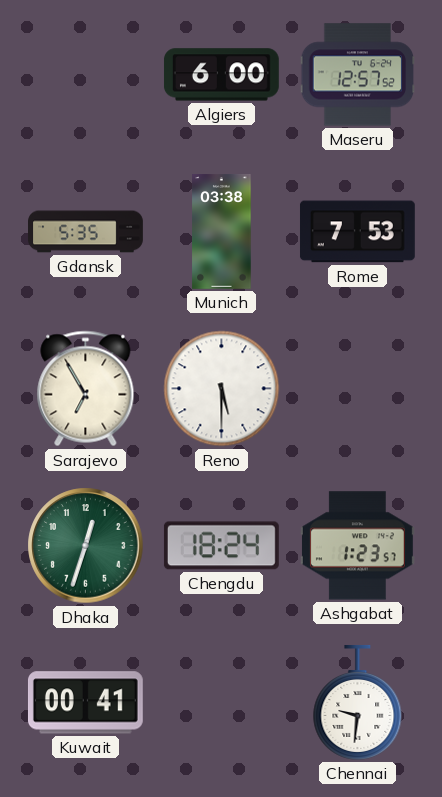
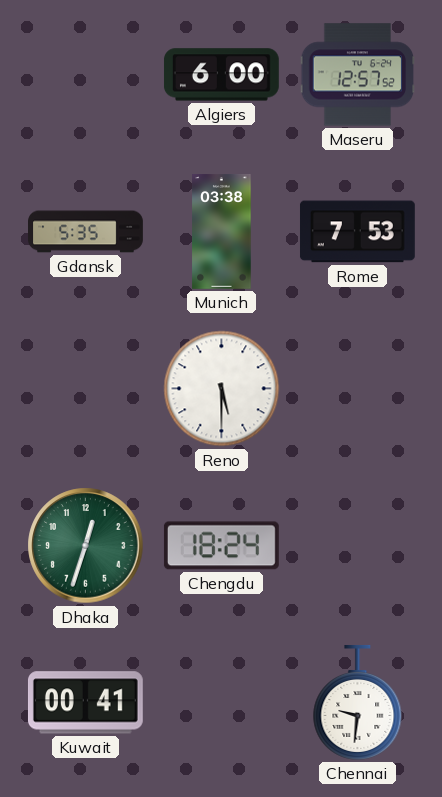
Sarajevo: 6:55 -> none (86, 389)
Ashgabat: 1:23 -> none (357, 546)
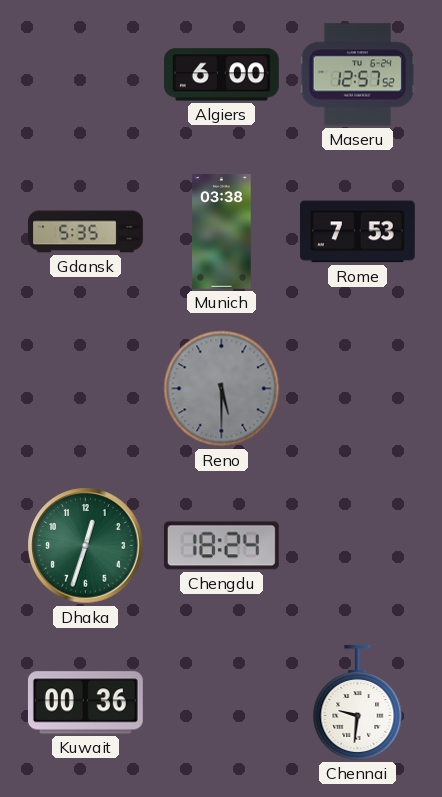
Reno dial: white -> grey (222, 389)
Kuwait: 00:41 -> 00:36 (85, 703)
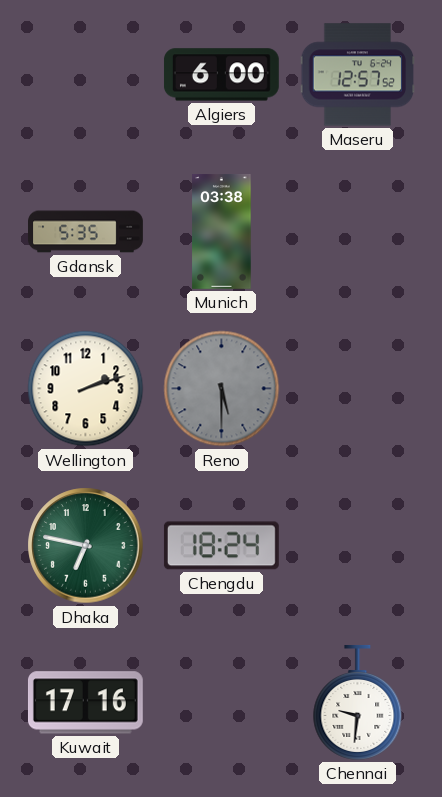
Rome: 7:53 -> none (357, 232)
Wellington: none -> 2:12 (86, 389)
Dhaka: 12:33 -> 6:47 (86, 546)
Kuwait: 00:36 -> 17:16 (85, 703)
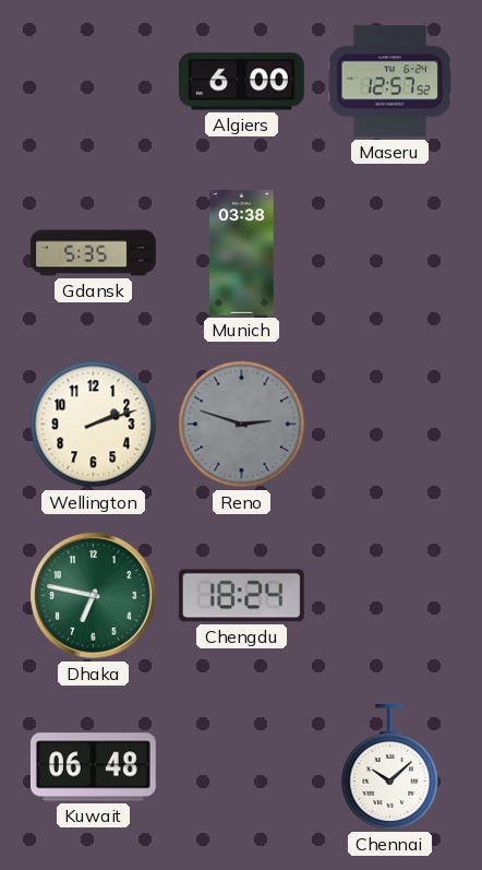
Reno: 5:30 -> 2:48 (242, 425)
Kuwait: 17:16 -> 06:48 (93, 767)
Chennai: 9:31 -> 10:08 (390, 766)
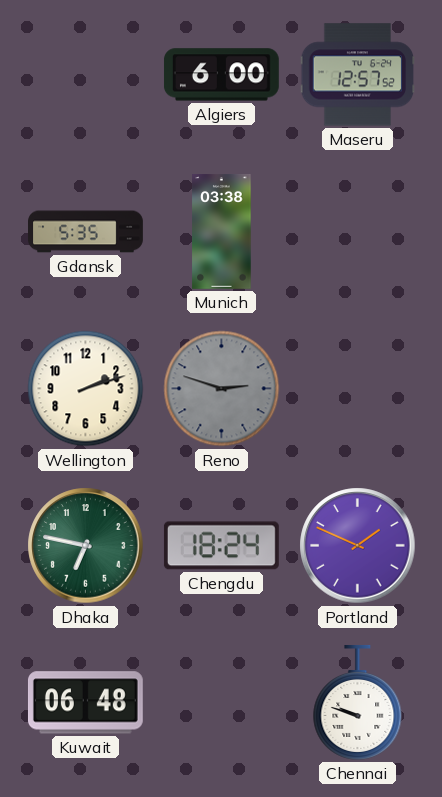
Portland: none -> 1:49 (358, 546)
Chennai: 10:08 -> 9:48 (358, 702)
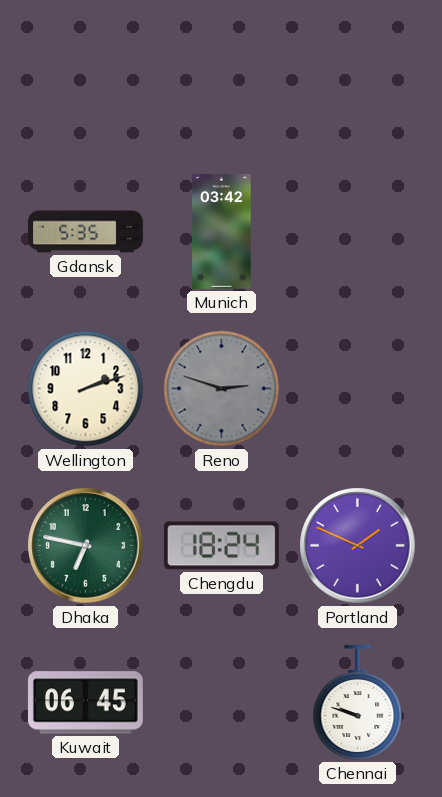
Algiers: 6:00 -> none (221, 75)
Maseru: 12:57 -> none (358, 75)
Munich: 03:38 -> 03:42 (222, 232)
Kuwait: 06:48 -> 06:45 (85, 703)
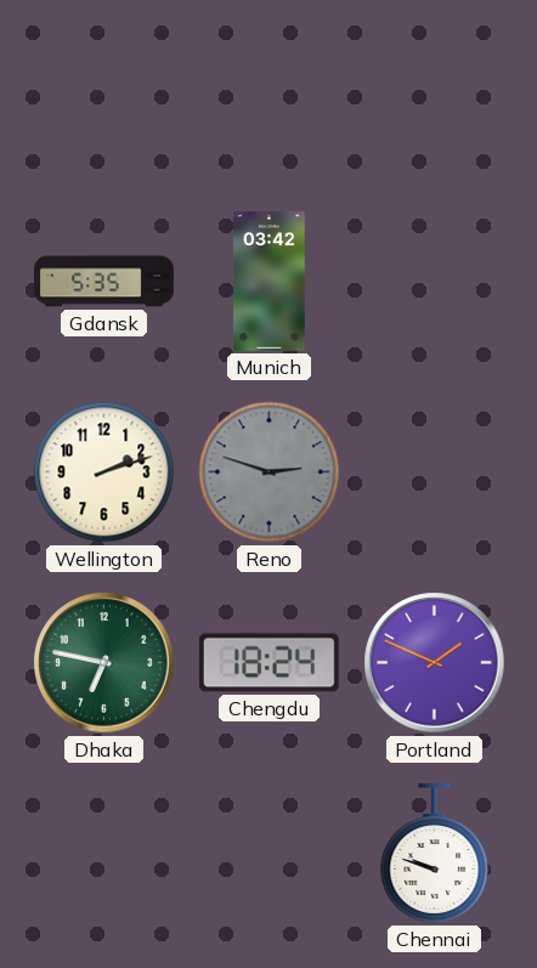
Kuwait: 06:45 -> none (85, 703)
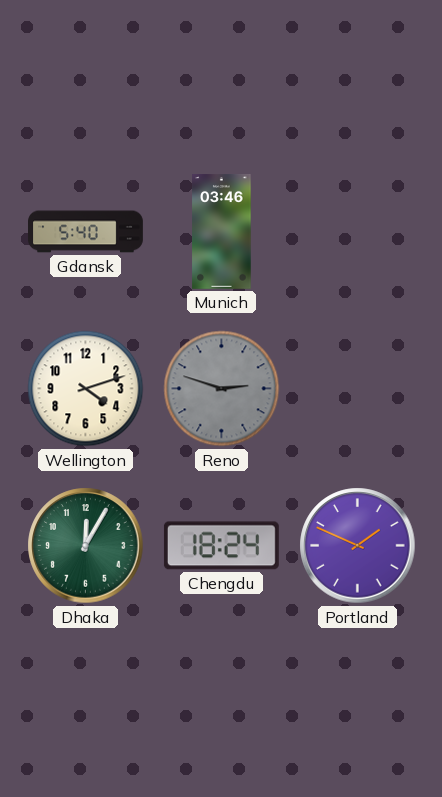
Gdansk: 5:35 -> 5:40 (86, 232)
Munich: 03:42 -> 03:46 (222, 232)
Wellington: 2:12 -> 4:12 (86, 389)
Dhaka: 6:47 -> 12:05 (86, 546)
Chennai: 9:48 -> none (435, 853)
